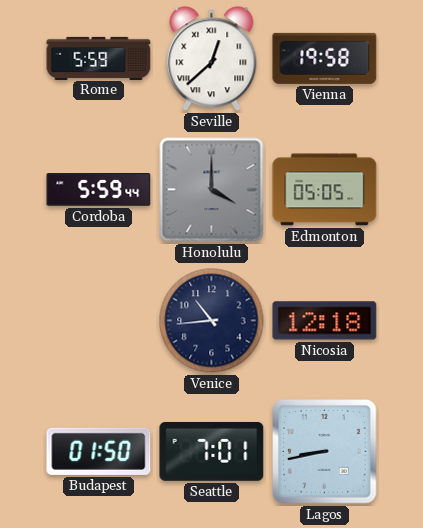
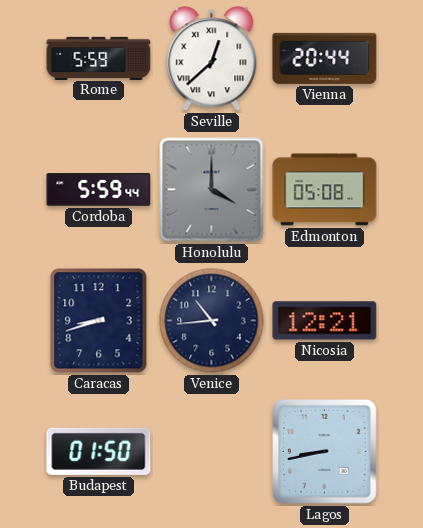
Vienna: 19:58 -> 20:44 (325, 58)
Edmonton: 05:05 -> 05:08 (325, 190)
Caracas: none -> 8:42 (99, 321)
Nicosia: 12:18 -> 12:21 (325, 321)
Seattle: 7:01 -> none (212, 451)
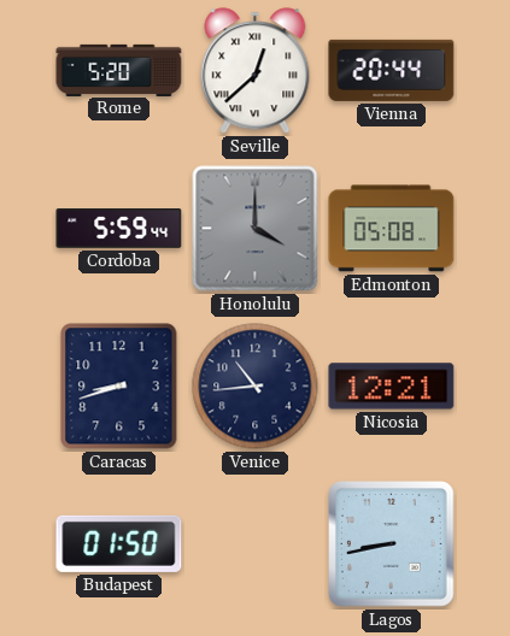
Rome: 5:59 -> 5:20 (119, 70)
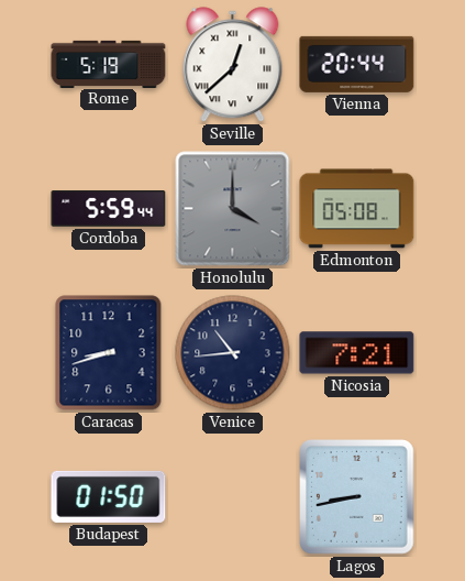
Rome: 5:20 -> 5:19 (109, 64)
Nicosia: 12:21 -> 7:21 (357, 353)
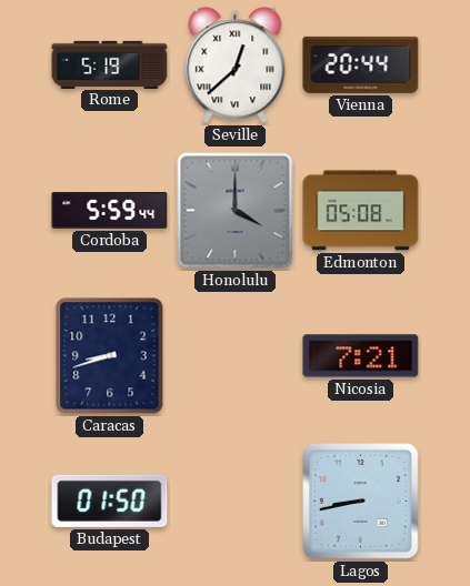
Venice: 10:44 -> none (233, 353)
